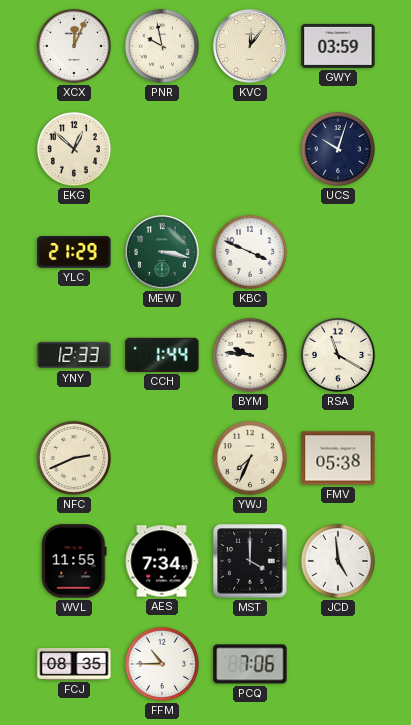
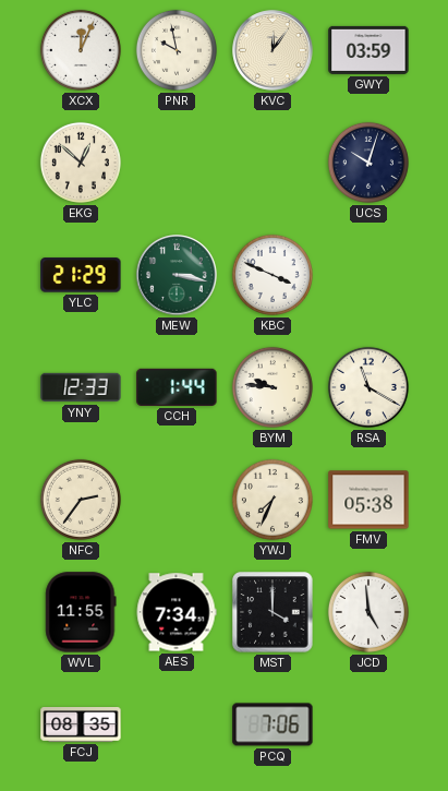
NFC: 2:41 -> 2:36 (81, 500)
FFM: 10:45 -> none (162, 664)
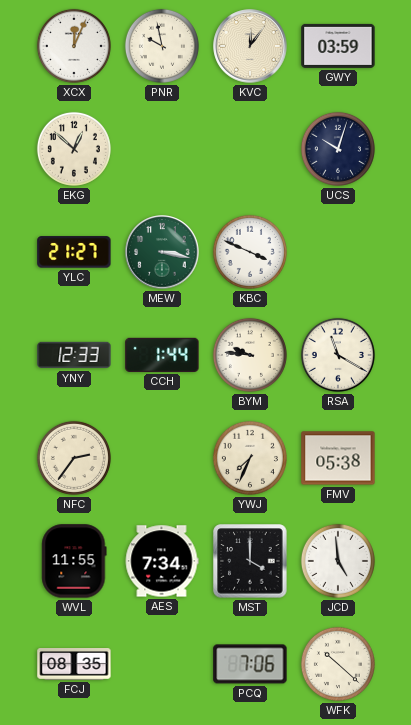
YLC: 21:29 -> 21:27 (74, 252)
WFK: none -> 10:22 (338, 664)
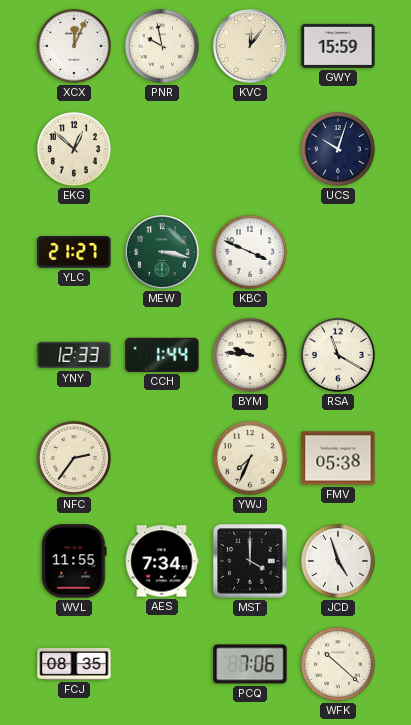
GWY: 03:59 -> 15:59 (338, 46)
JCD: 4:59 -> 4:57 (338, 561)
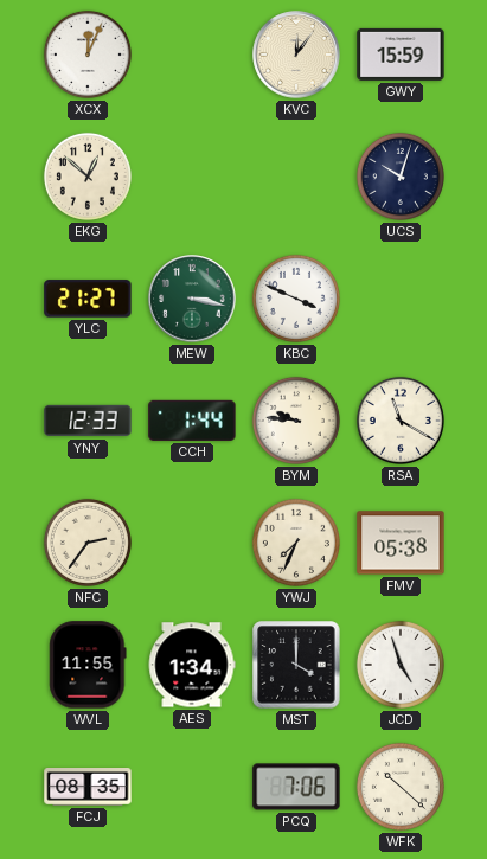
PNR: 9:58 -> none (162, 46)
AES: 7:34 -> 1:34 (192, 665)
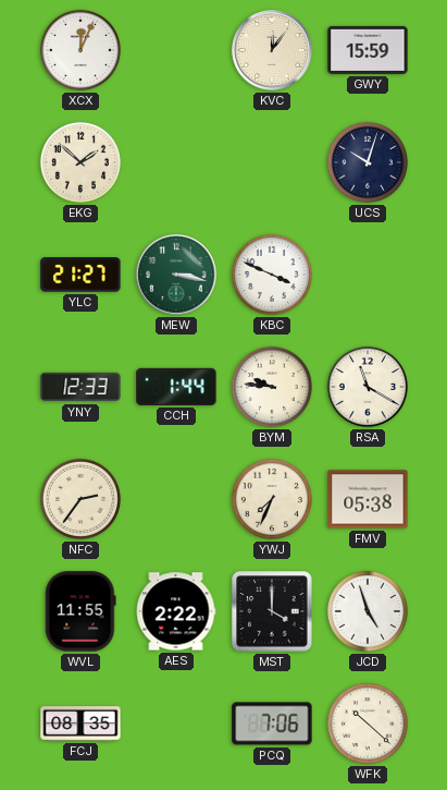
EKG: 12:52 -> 1:52 (80, 162)
AES: 1:34 -> 2:22 (176, 611)
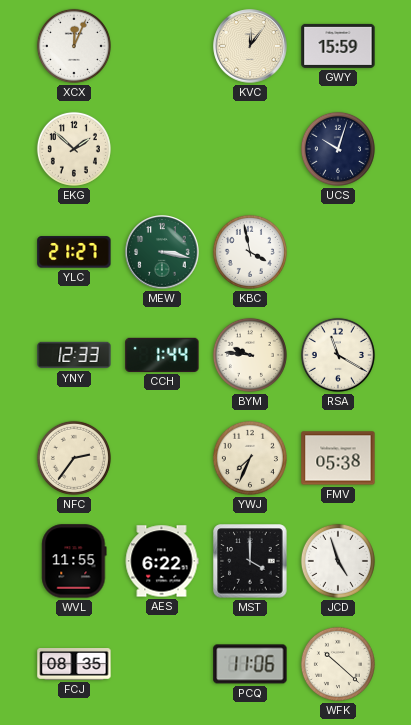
KBC: 3:49 -> 3:58 (250, 252)
AES: 2:22 -> 6:22 (162, 561)
PCQ: 7:06 -> 11:06 (250, 664)
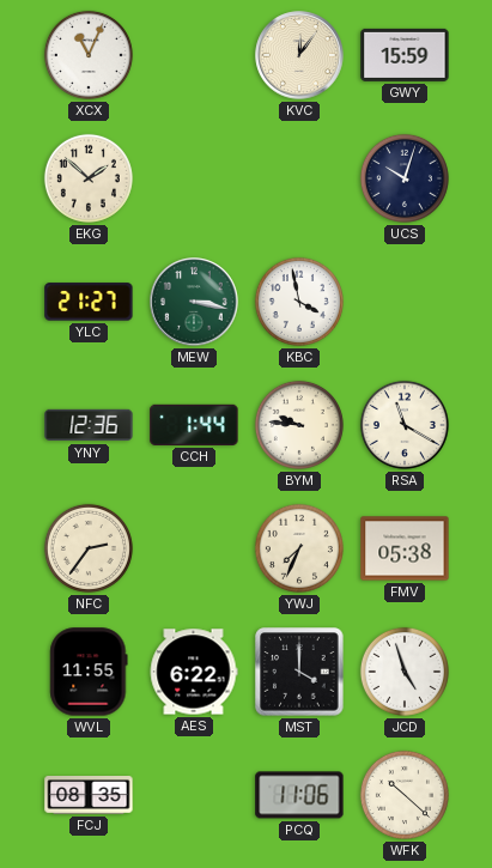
XCX: 12:04 -> 11:04 (89, 55)
YNY: 12:33 -> 12:36 (89, 425)
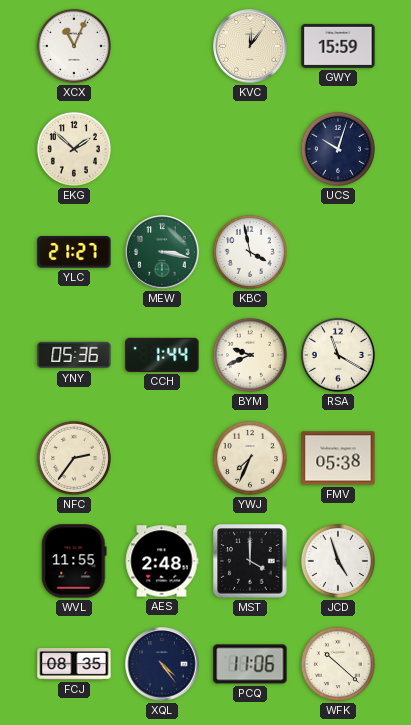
YNY: 12:36 -> 05:36 (74, 355)
BYM: 9:46 -> 9:41 (250, 355)
AES: 6:22 -> 2:48 (162, 561)
XQL: none -> 4:24 (162, 664)
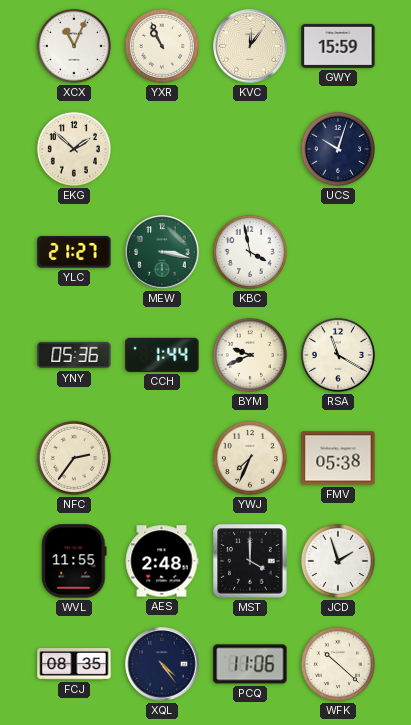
YXR: none -> 10:56 (162, 46)
JCD: 4:57 -> 1:57 (338, 561)
